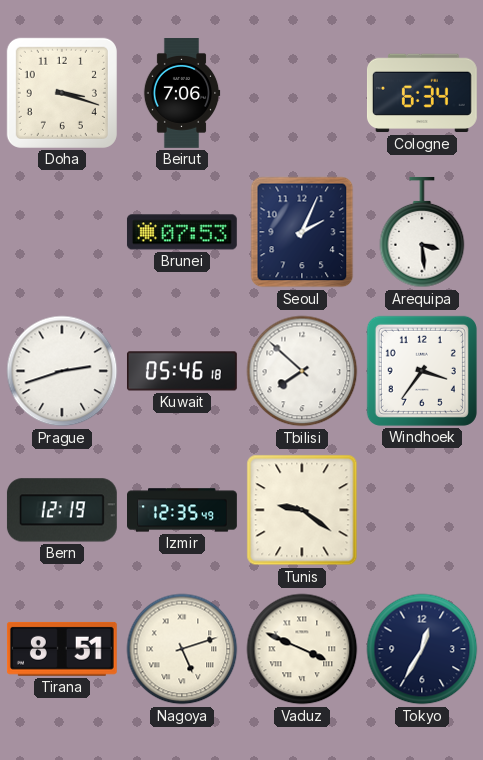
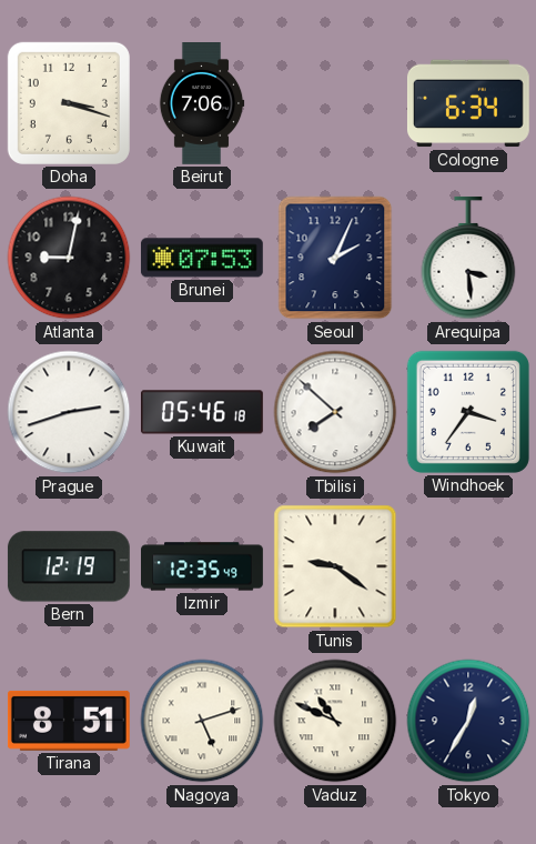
Atlanta: none -> 9:02 (69, 258)
Vaduz: 3:49 -> 10:49 (335, 721)
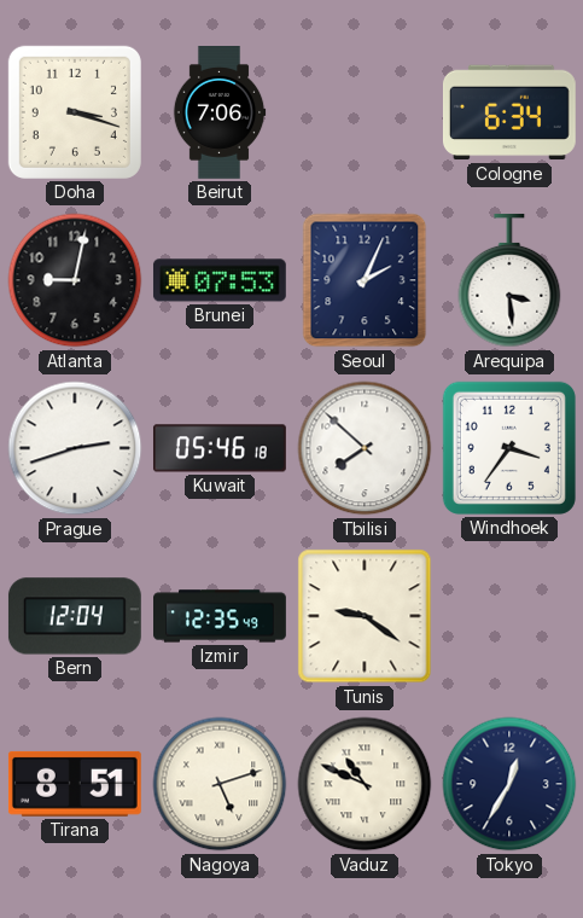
Bern: 12:19 -> 12:04 (75, 616)
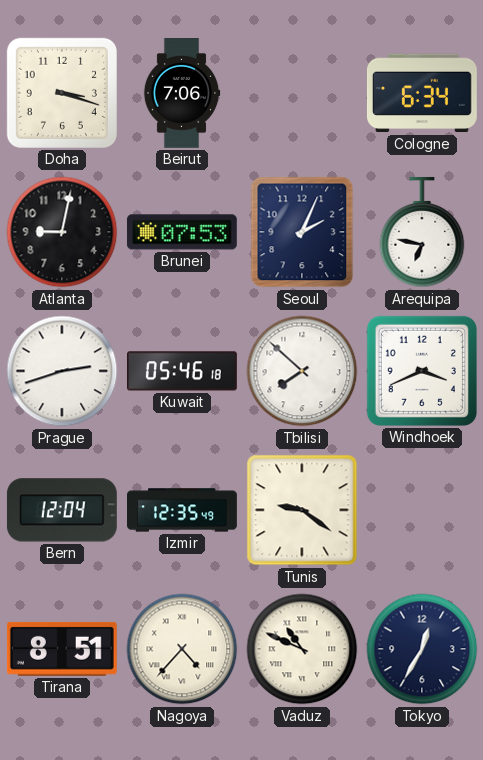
Arequipa: 3:29 -> 6:47 (422, 232)
Windhoek: 3:36 -> 3:41 (422, 371)
Nagoya: 5:12 -> 4:37 (182, 649)
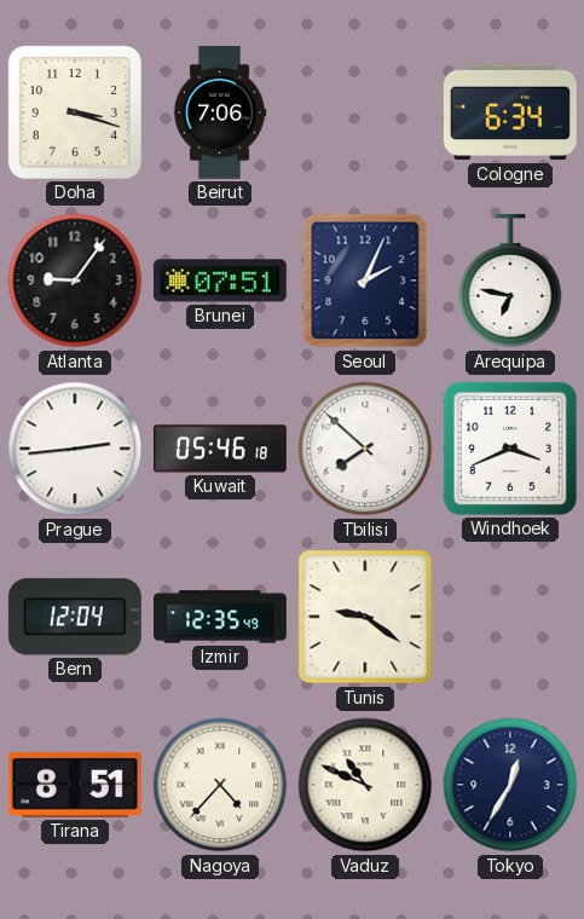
Atlanta: 9:02 -> 9:06 (75, 281)
Brunei: 07:53 -> 07:51 (220, 281)
Prague: 2:42 -> 2:44 (75, 449)
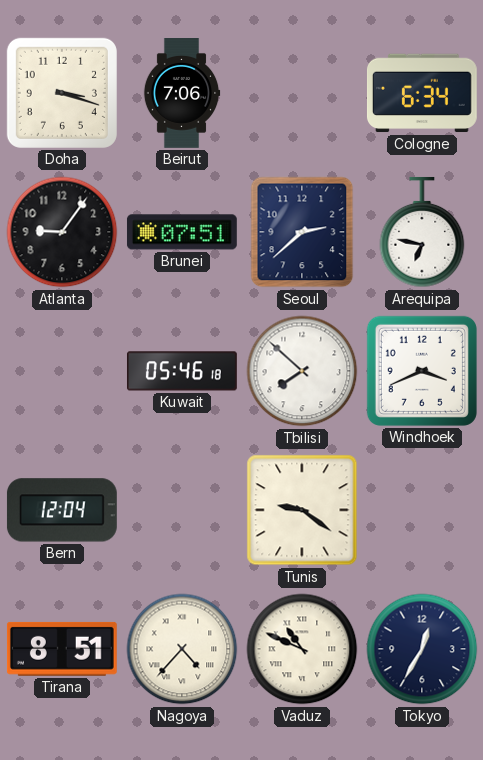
Seoul: 2:04 -> 2:38 (302, 232)
Prague: 2:44 -> none (75, 449)
Izmir: 12:35 -> none (221, 617)
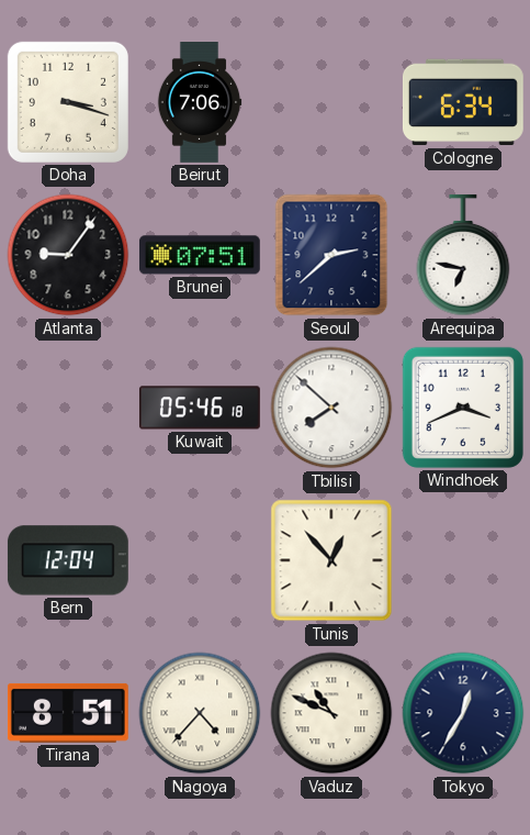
Tunis: 9:21 -> 12:53 (331, 560)
